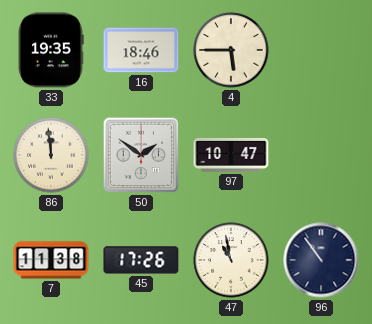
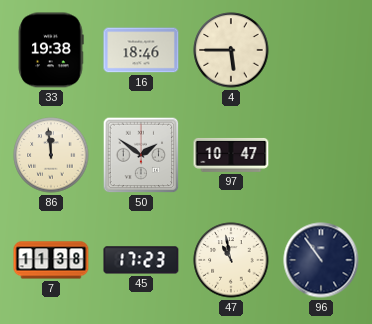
33: 19:35 -> 19:38 (51, 50)
45: 17:26 -> 17:23 (141, 260)
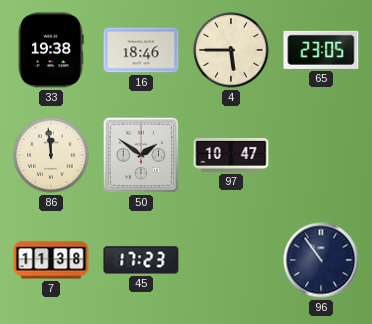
65: none -> 23:05 (321, 50)
47: 10:58 -> none (231, 260)
